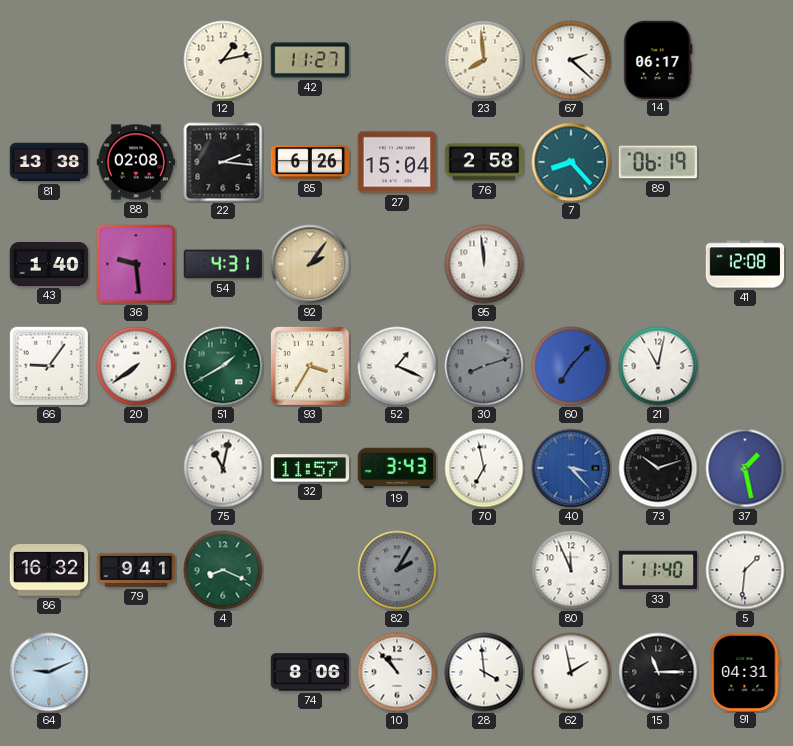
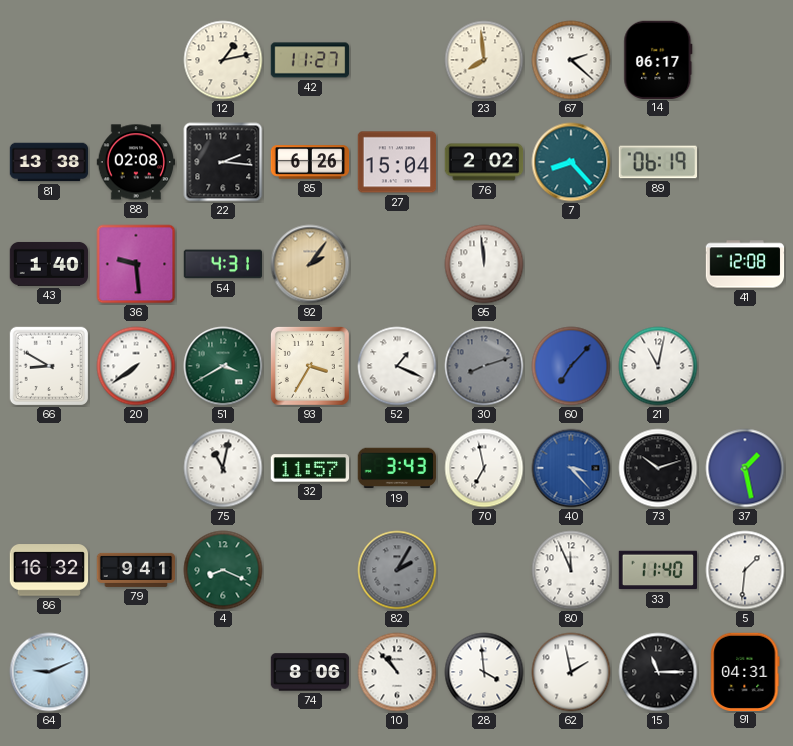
76: 2:58 -> 2:02 (484, 162)
66: 9:06 -> 8:50 (49, 366)
51: 1:40 -> 3:40 (223, 366)
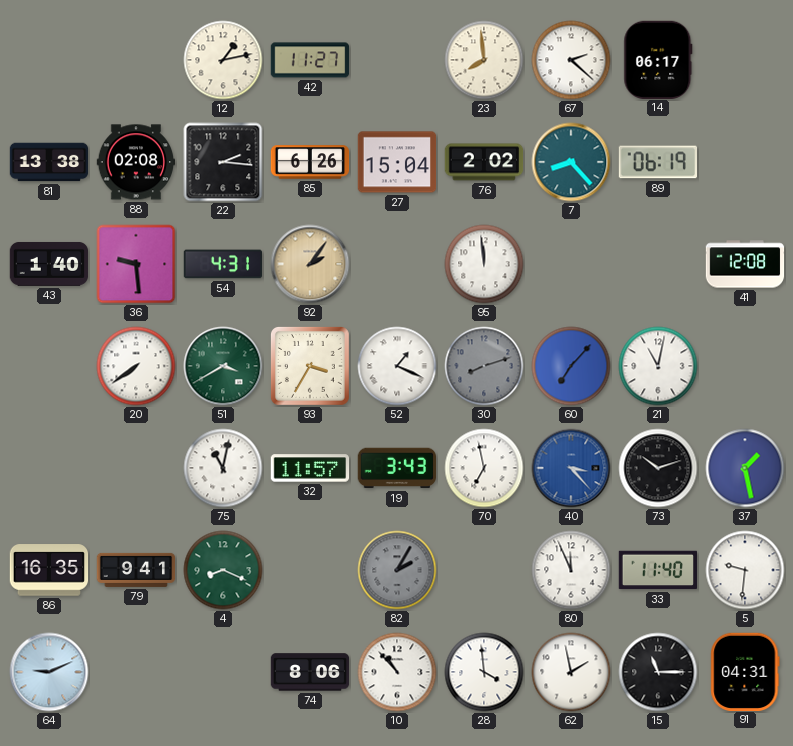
66: 8:50 -> none (49, 366)
86: 16:32 -> 16:35 (49, 570)
5: 1:31 -> 9:31 (745, 570)
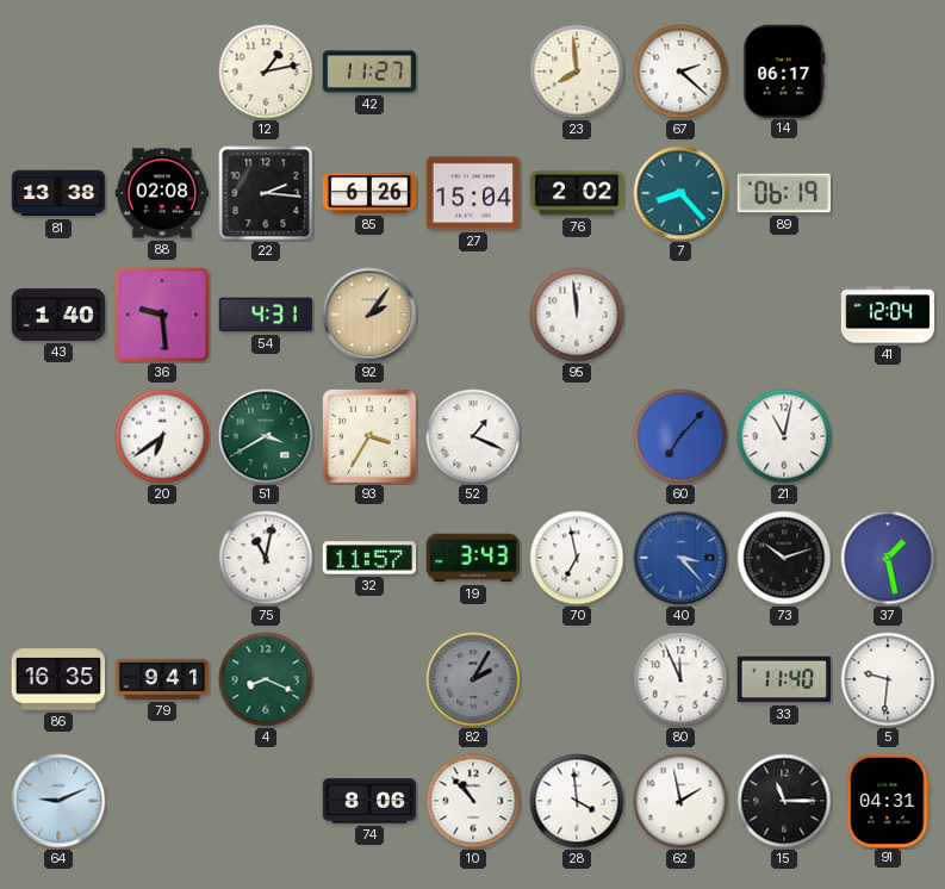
41: 12:08 -> 12:04 (888, 315)
20: 7:39 -> 6:39 (162, 436)
30: 8:12 -> none (484, 366)
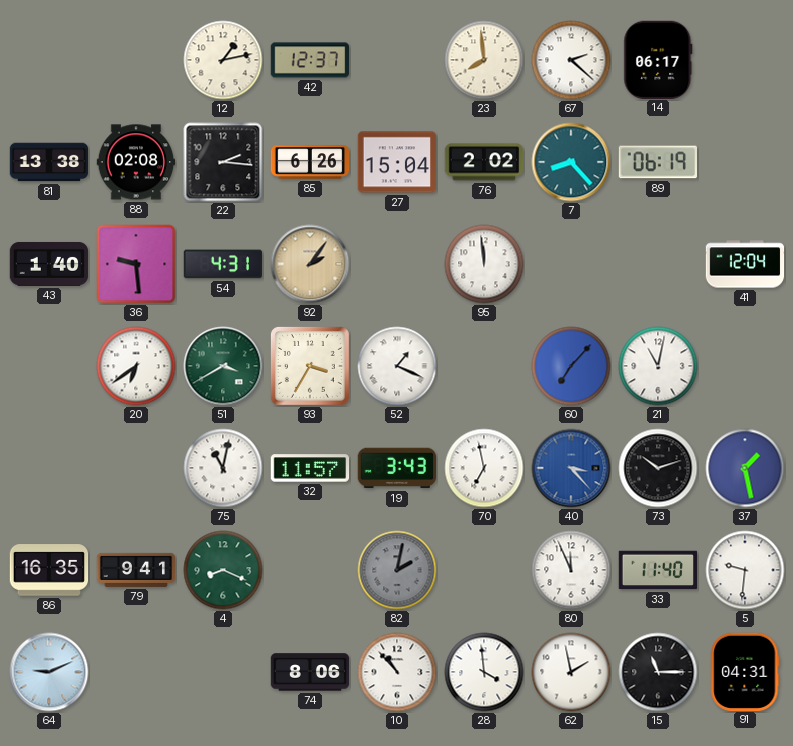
42: 11:27 -> 12:37 (310, 60)
82: 2:05 -> 2:02 (397, 570)
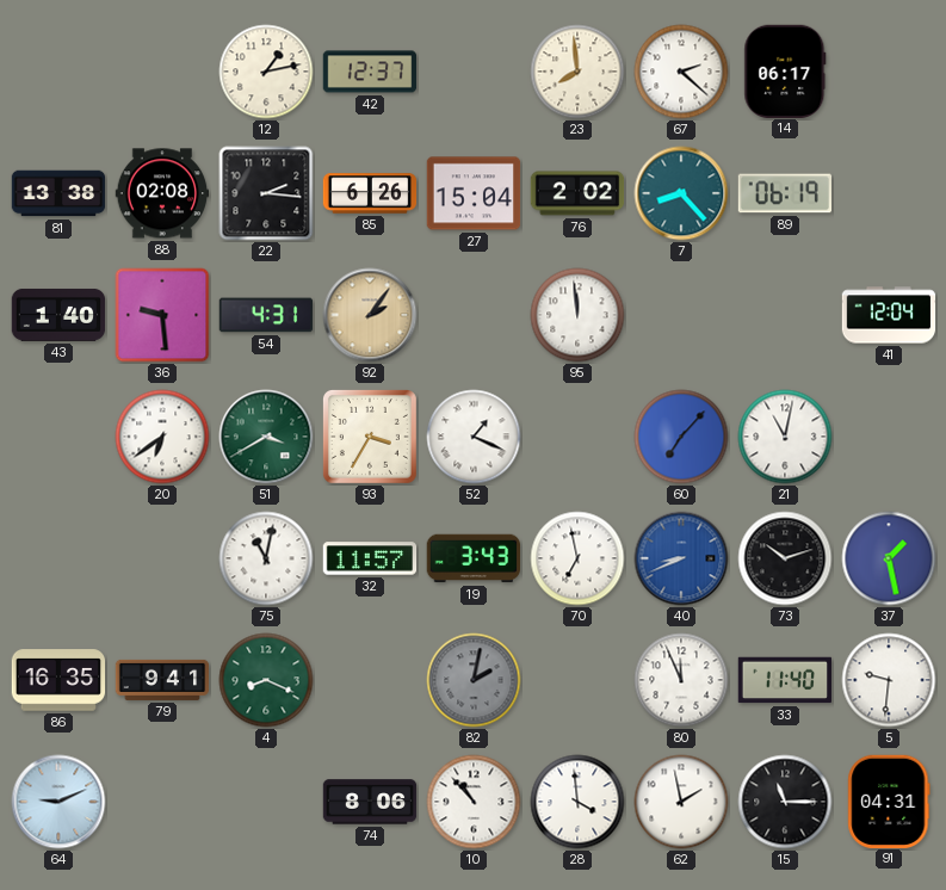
40: 3:23 -> 8:41 (681, 558)
